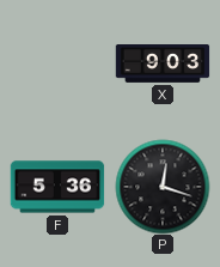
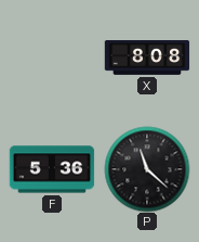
X: 9:03 -> 8:08 (147, 59)
P: 12:18 -> 11:22 (147, 169)
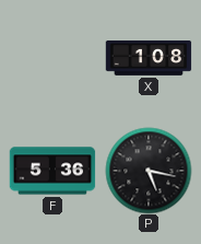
X: 8:08 -> 1:08 (149, 59)
P: 11:22 -> 5:17 (149, 171)
